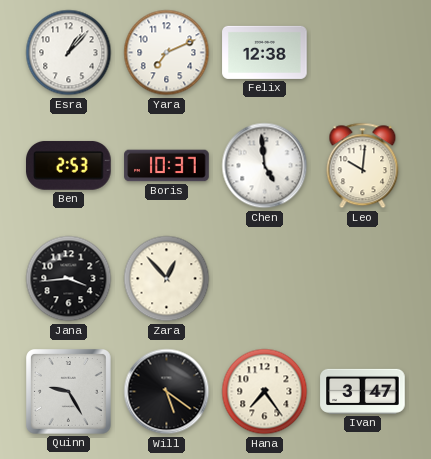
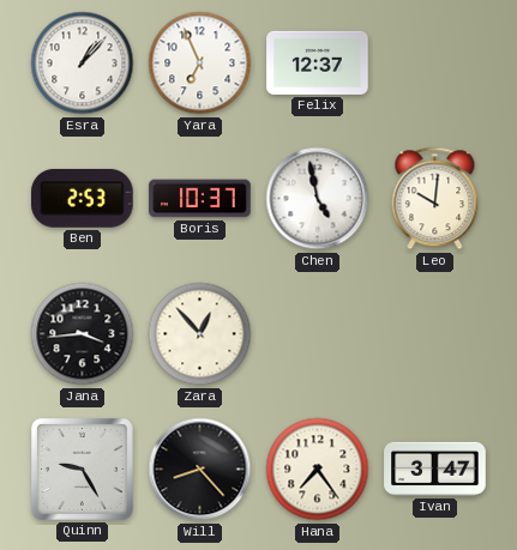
Yara: 7:11 -> 6:56 (200, 64)
Felix: 12:38 -> 12:37 (318, 62)
Chen: 4:59 -> 4:58 (318, 199)
Will: 5:21 -> 8:23 (200, 470)
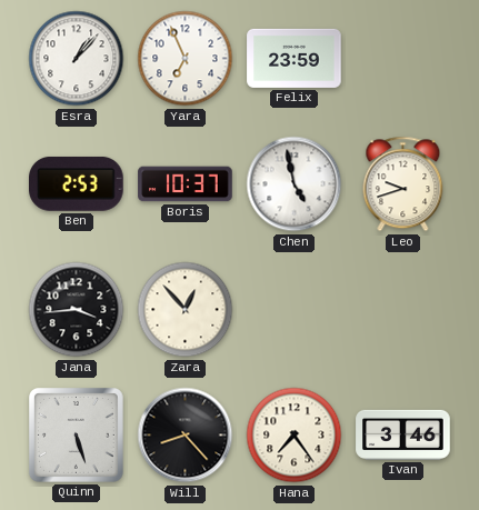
Felix: 12:37 -> 23:59 (295, 58)
Leo: 10:01 -> 9:42 (403, 184)
Quinn: 9:25 -> 5:27 (77, 436)
Ivan: 3:47 -> 3:46 (403, 434)
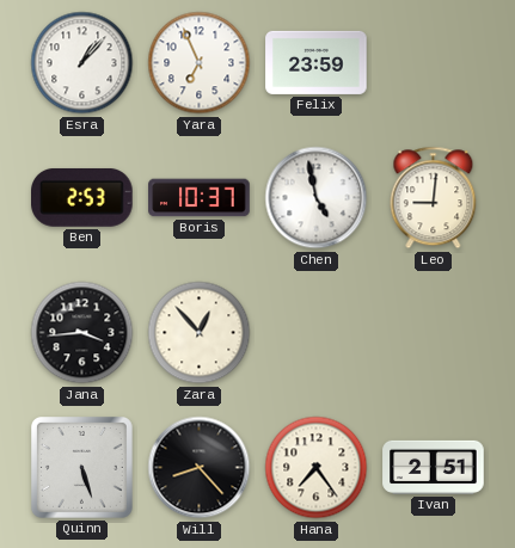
Leo: 9:42 -> 9:01 (434, 198)
Ivan: 3:46 -> 2:51 (434, 467)
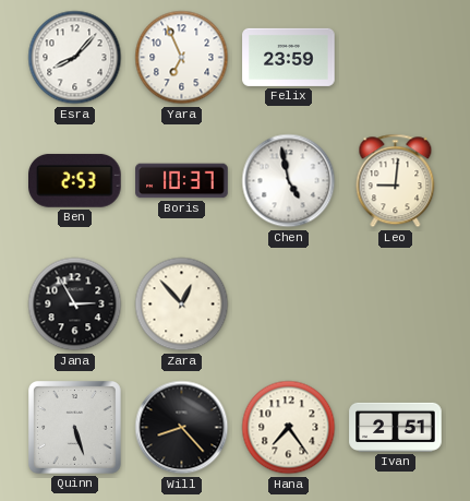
Esra: 1:07 -> 8:07 (75, 58)
Jana: 3:44 -> 2:55 (75, 305)
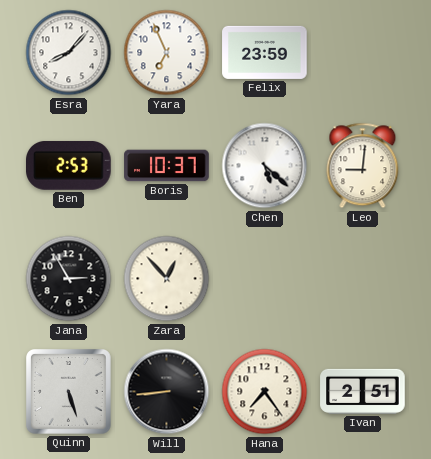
Chen: 4:58 -> 5:22 (265, 166)
Will: 8:23 -> 8:44 (167, 392)
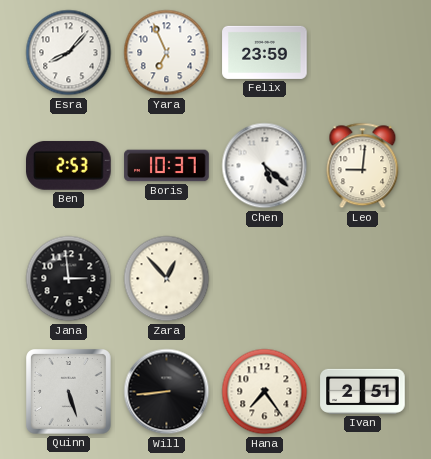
Jana: 2:55 -> 2:59 (69, 279)
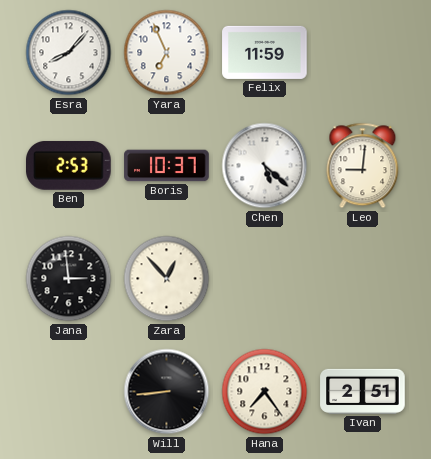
Felix: 23:59 -> 11:59 (265, 52)
Quinn: 5:27 -> none (69, 392)
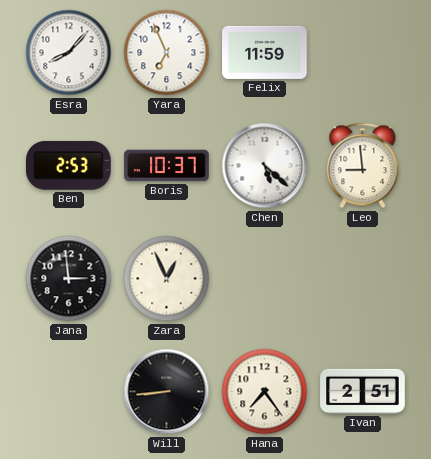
Leo: 9:01 -> 8:59 (363, 166)
Zara: 12:53 -> 12:56 (167, 279)
